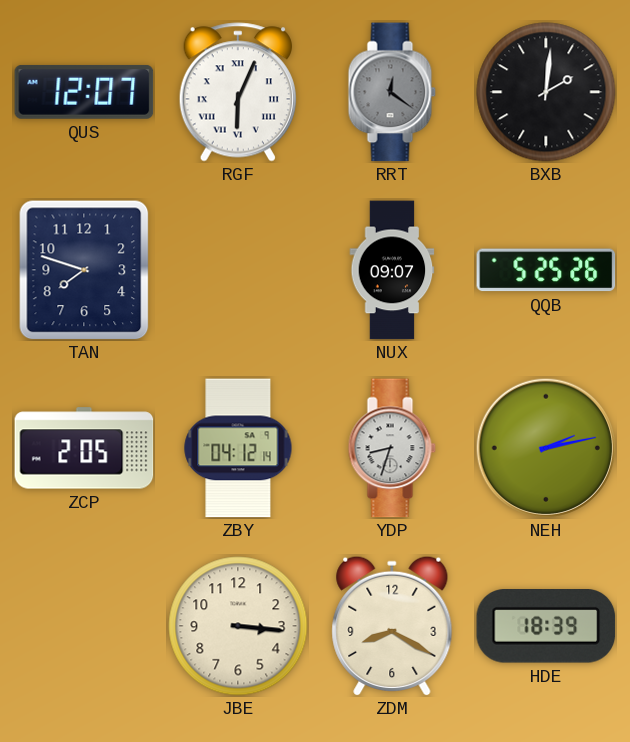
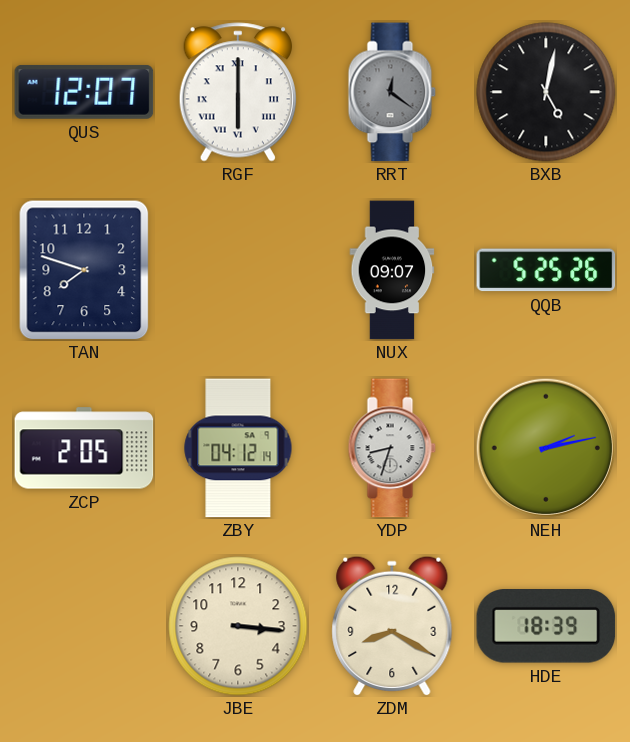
RGF: 6:04 -> 6:00 (238, 92)
BXB: 2:01 -> 5:02 (546, 92)
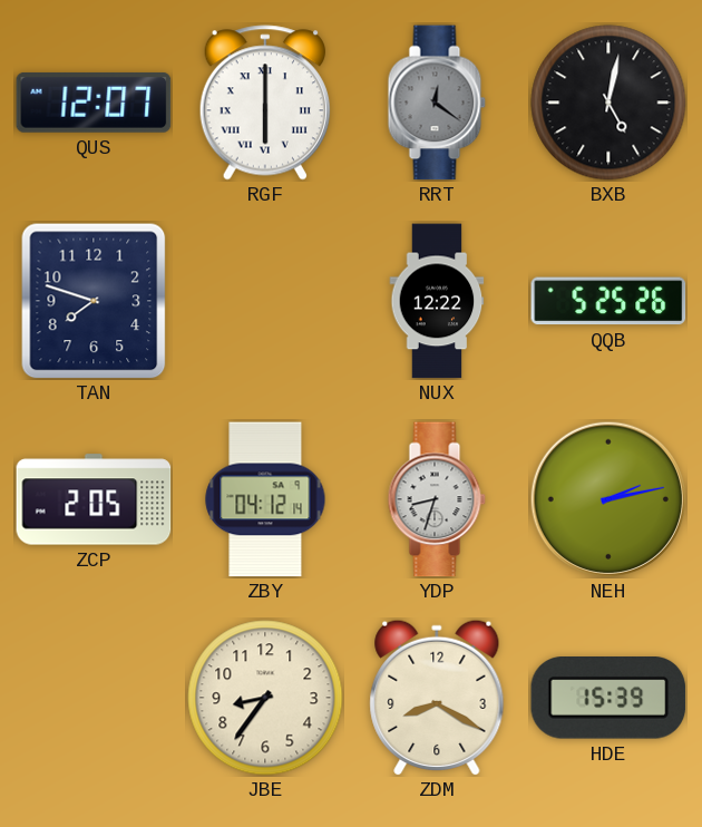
NUX: 09:07 -> 12:22 (437, 301)
JBE: 3:16 -> 8:36 (265, 698)
HDE: 18:39 -> 15:39 (608, 699)
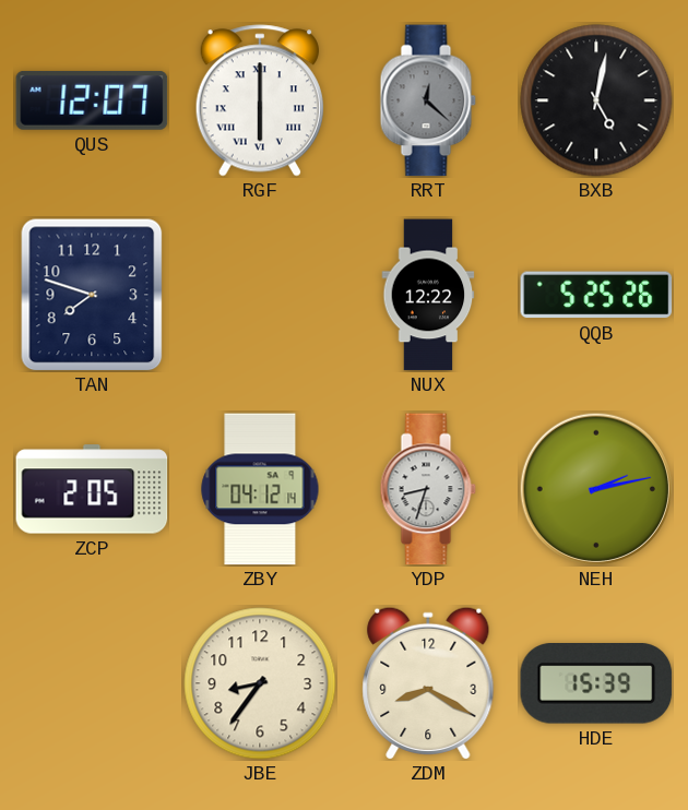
RRT: 12:21 -> 12:22 (428, 100)
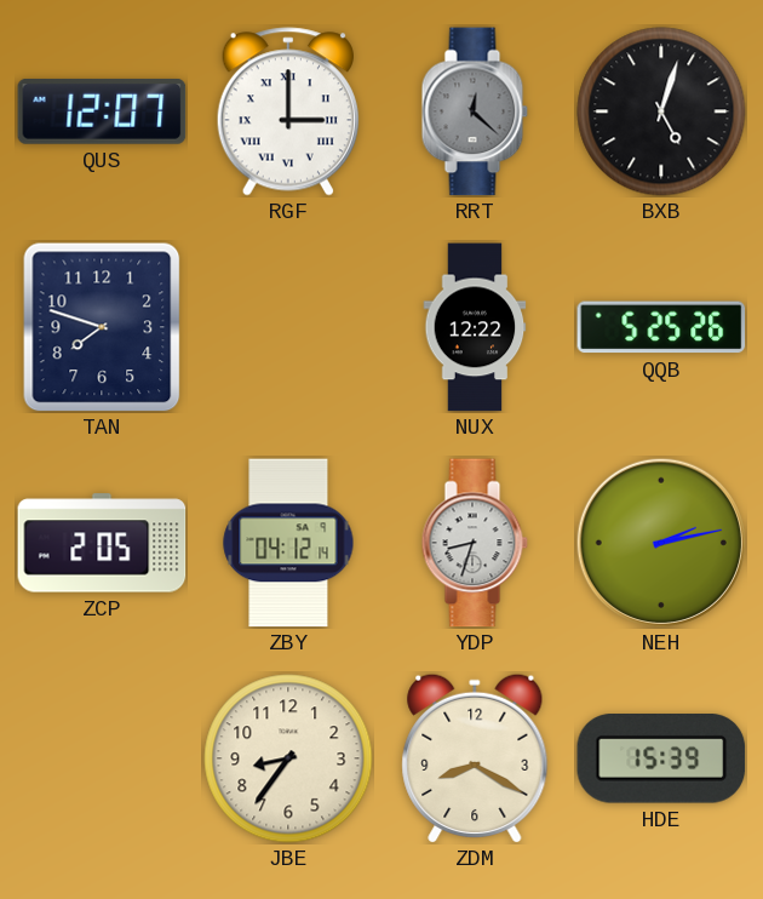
RGF: 6:00 -> 3:00 (288, 111)
BXB: 5:02 -> 5:03 (661, 111)
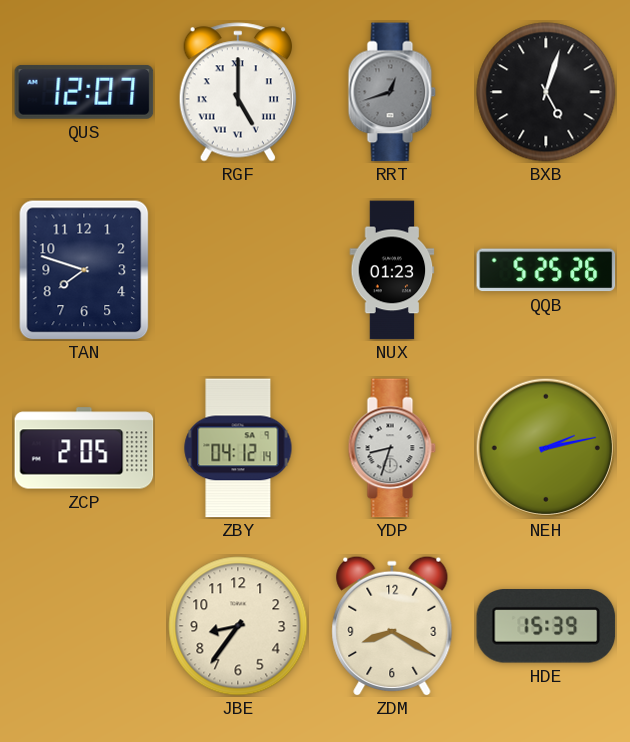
RGF: 3:00 -> 5:00 (238, 92)
RRT: 12:22 -> 12:42 (392, 92)
NUX: 12:22 -> 01:23 (392, 270)
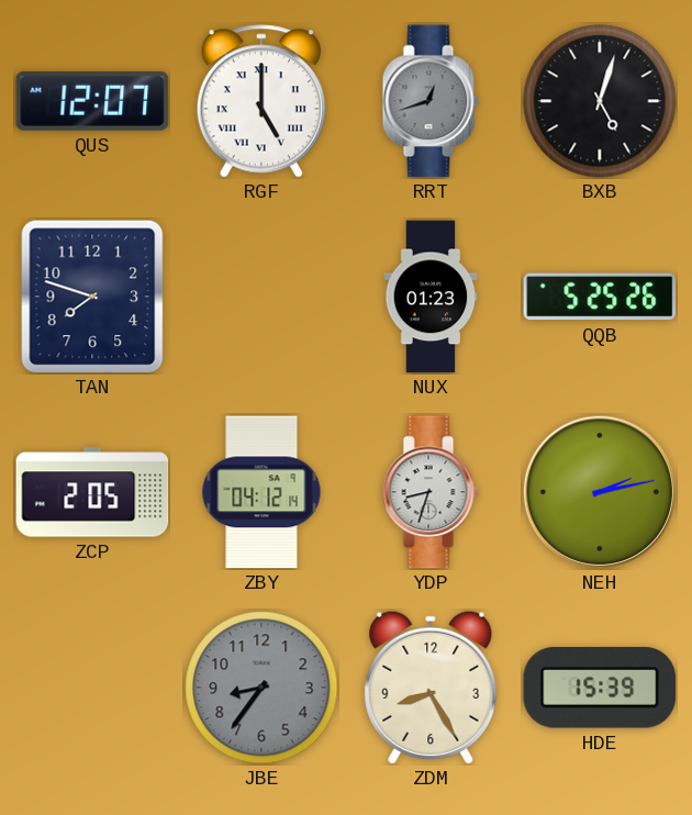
JBE dial: cream -> grey (261, 688)
ZDM: 8:20 -> 8:25 (431, 686)
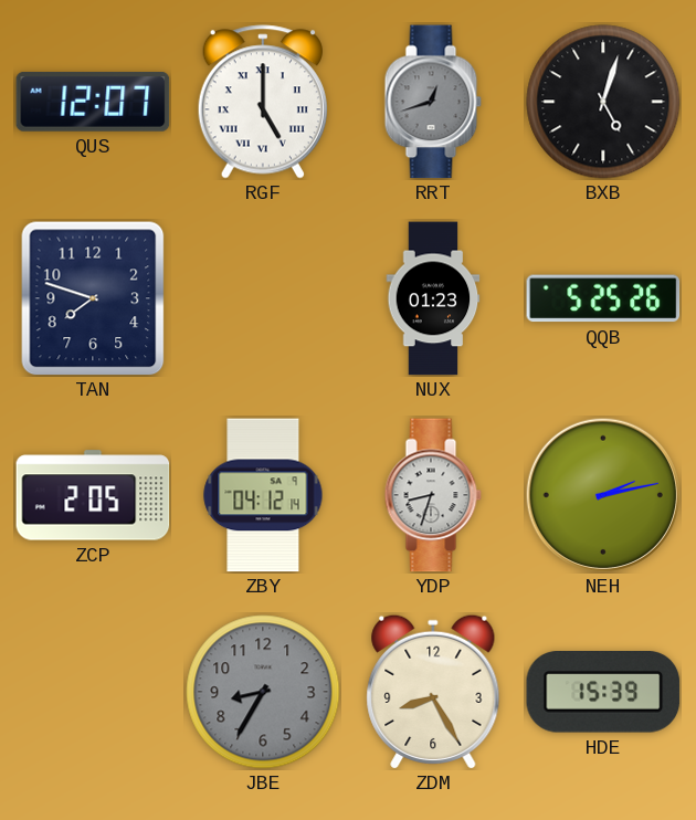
JBE: 8:36 -> 8:35 (263, 692)
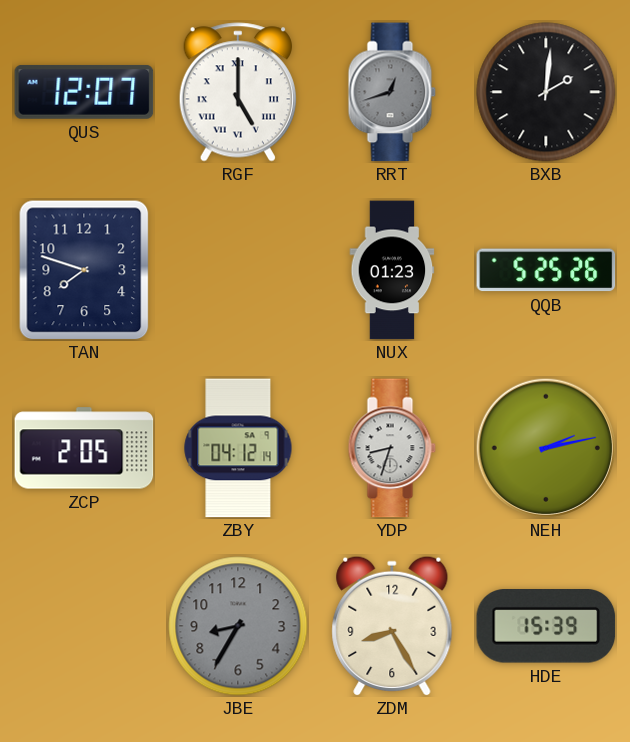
BXB: 5:03 -> 2:01 (546, 92)
